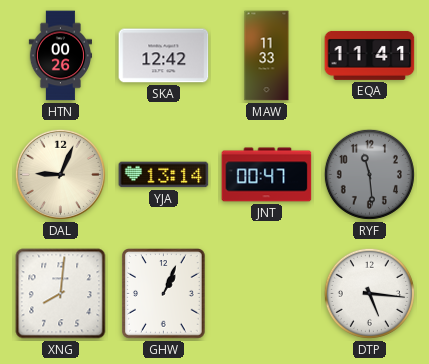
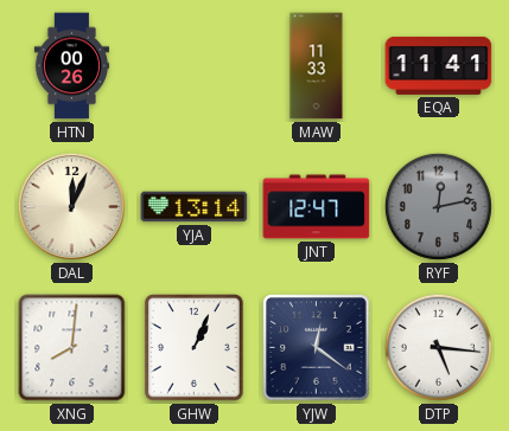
SKA: 12:42 -> none (164, 56)
DAL: 9:04 -> 12:04 (71, 206)
JNT: 00:47 -> 12:47 (317, 207)
RYF: 11:29 -> 12:13 (438, 206)
YJW: none -> 12:21 (317, 348)
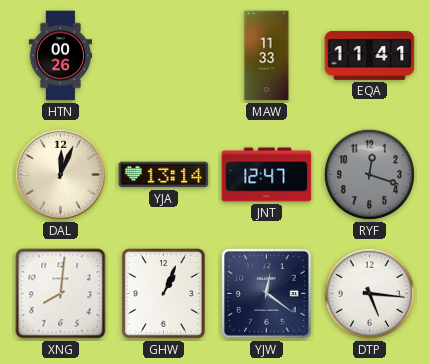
RYF: 12:13 -> 12:18 (369, 174)
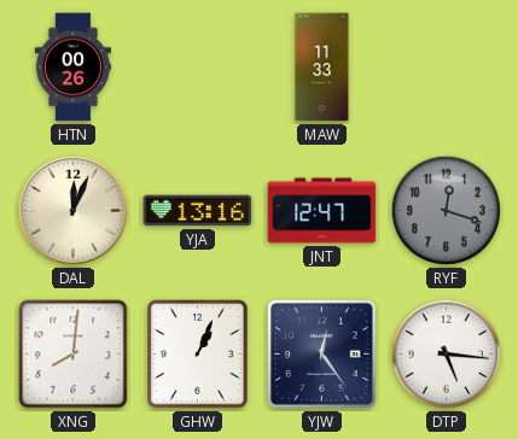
EQA: 11:41 -> none (370, 55)
YJA: 13:14 -> 13:16 (198, 211)
YJW: 12:21 -> 12:24 (322, 355)
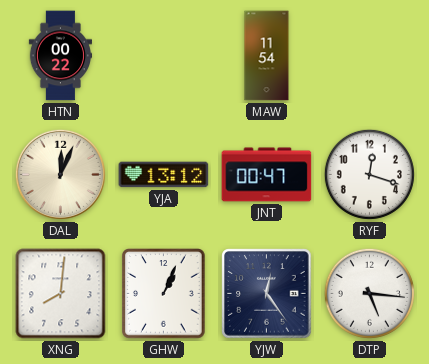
HTN: 00:26 -> 00:22 (60, 56)
MAW: 11:33 -> 11:54 (267, 56)
YJA: 13:16 -> 13:12 (164, 175)
JNT: 12:47 -> 00:47 (267, 175)
RYF dial: grey -> white (369, 174)
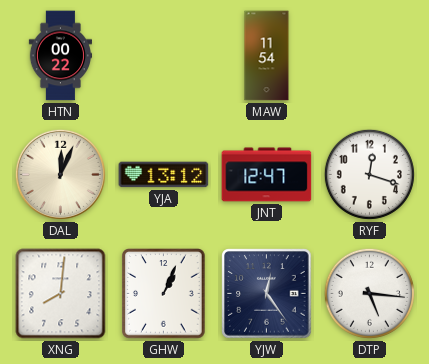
JNT: 00:47 -> 12:47 (267, 175)
